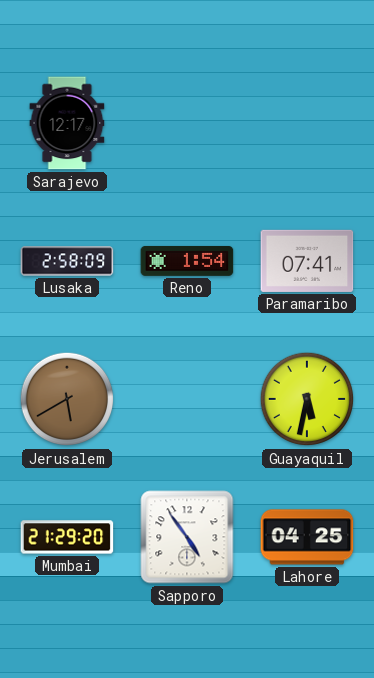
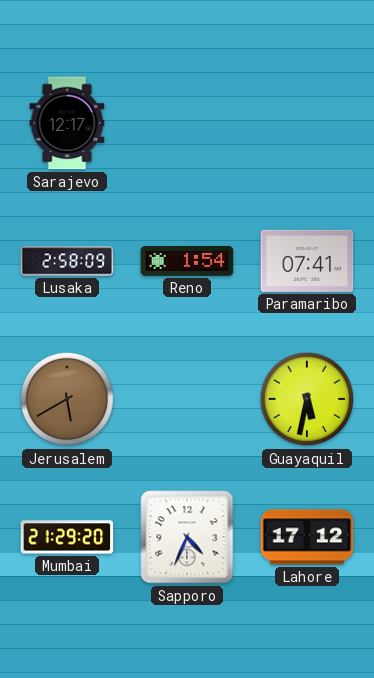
Sapporo: 4:54 -> 4:34 (187, 537)
Lahore: 04:25 -> 17:12 (307, 537)
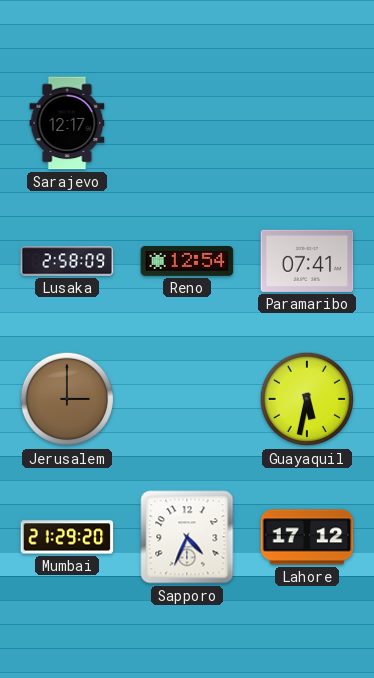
Reno: 1:54 -> 12:54 (187, 261)
Jerusalem: 5:40 -> 3:00 (67, 399)
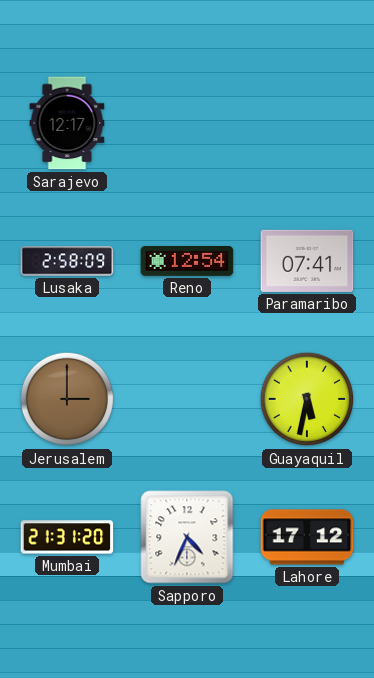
Mumbai: 21:29 -> 21:31 (67, 537)
